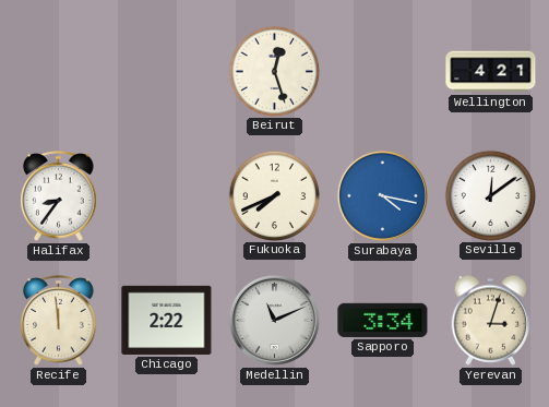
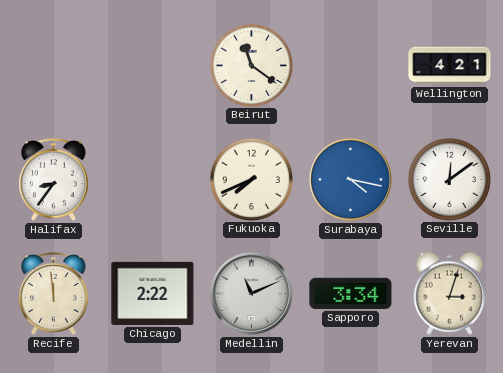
Beirut: 12:27 -> 11:21 (251, 65)
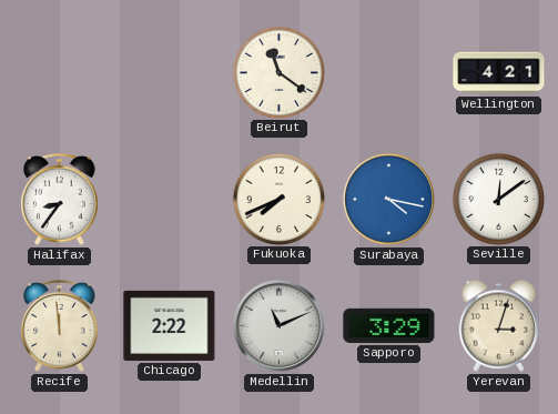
Sapporo: 3:34 -> 3:29 (389, 325)
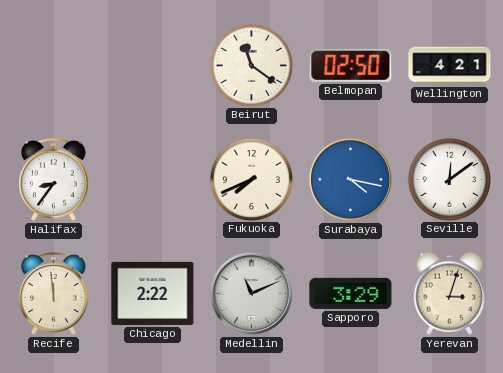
Belmopan: none -> 02:50 (351, 65)
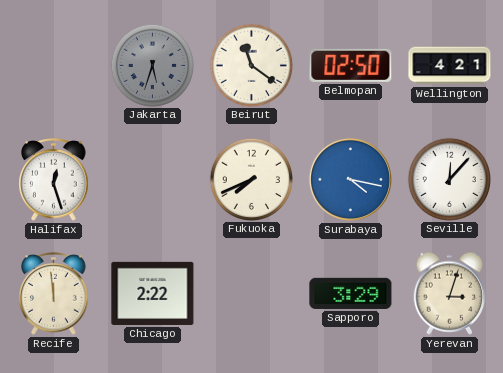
Jakarta: none -> 5:33 (152, 65)
Halifax: 8:36 -> 12:27 (54, 180)
Seville: 12:09 -> 12:07 (449, 179)
Medellin: 11:11 -> none (251, 293)
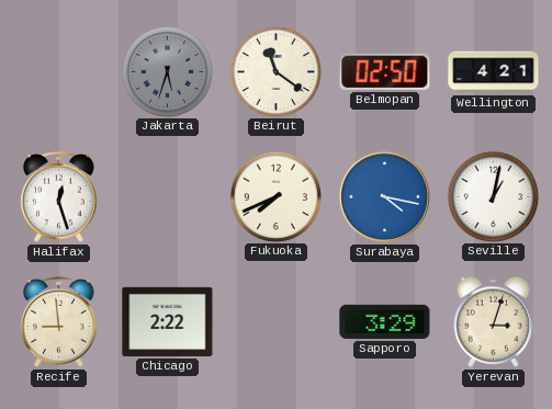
Seville: 12:07 -> 1:02 (493, 196)
Recife: 11:59 -> 8:59 (59, 322)
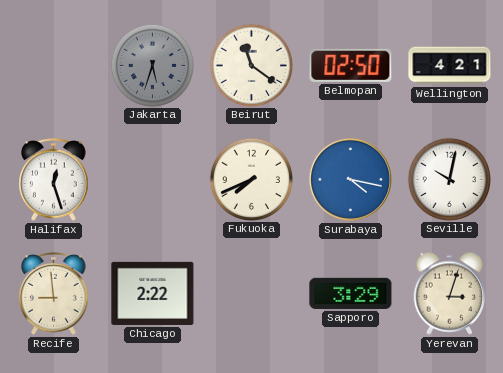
Seville: 1:02 -> 10:02 (449, 179)
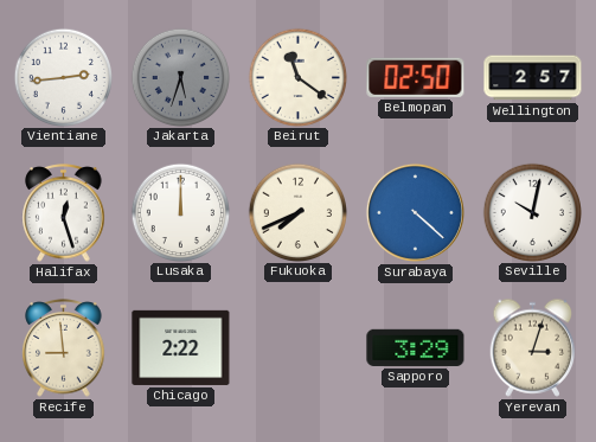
Vientiane: none -> 2:44 (63, 77)
Wellington: 4:21 -> 2:57 (533, 78)
Lusaka: none -> 12:00 (180, 212)
Surabaya: 4:17 -> 4:22 (415, 212)
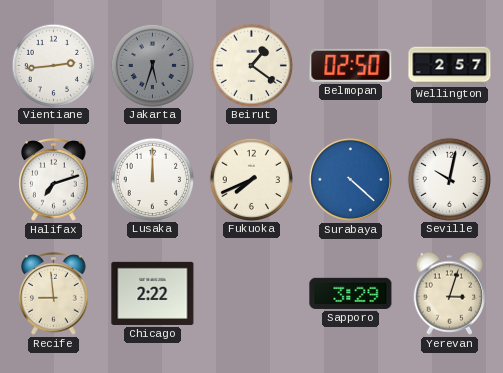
Beirut: 11:21 -> 1:21 (251, 65)
Halifax: 12:27 -> 7:12 (54, 180)
